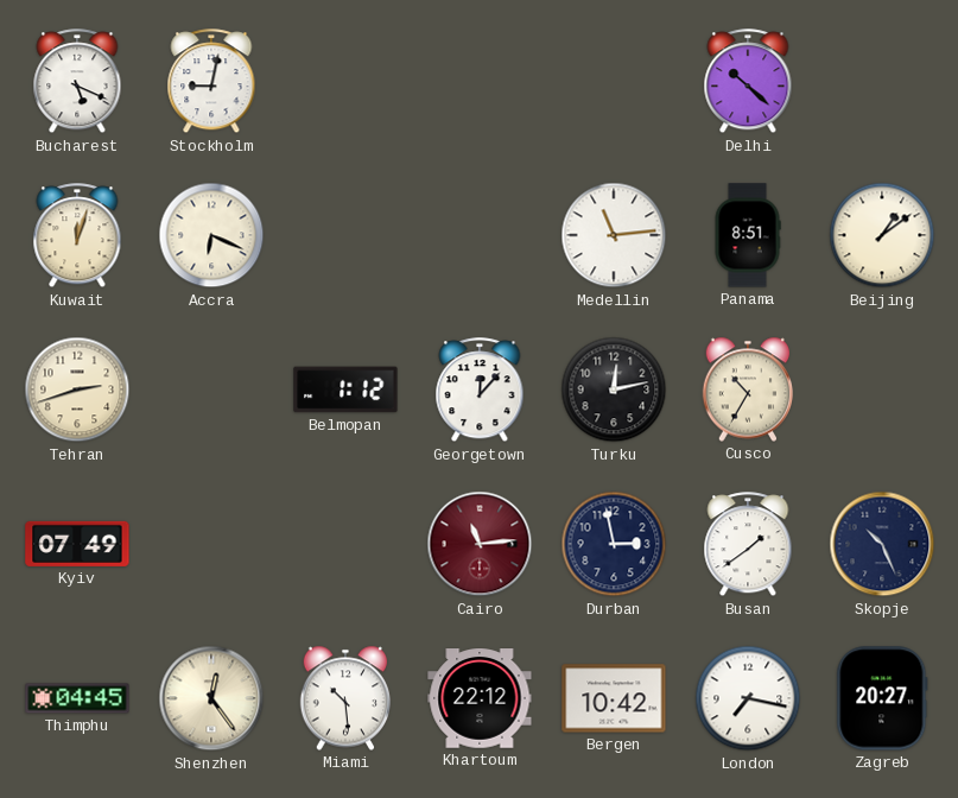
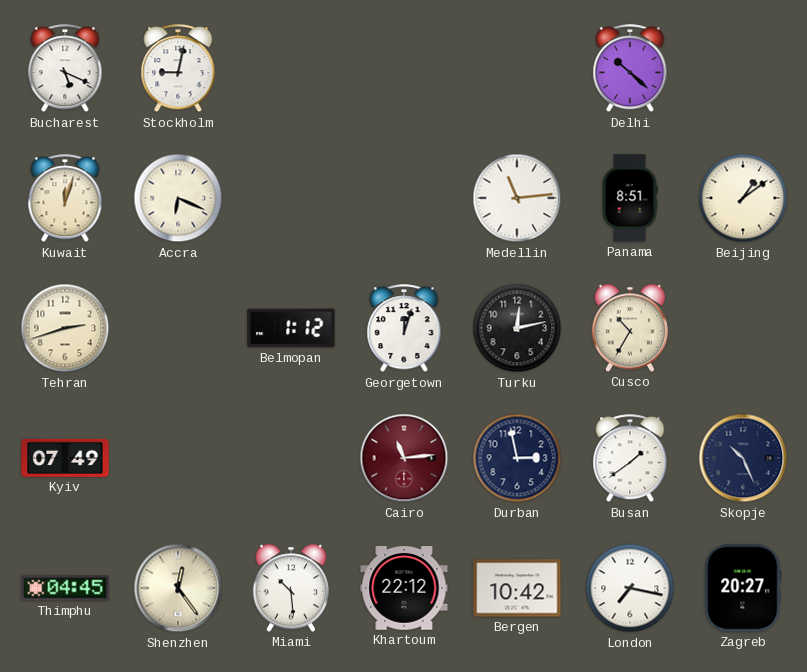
Georgetown: 12:07 -> 12:03 (404, 329)
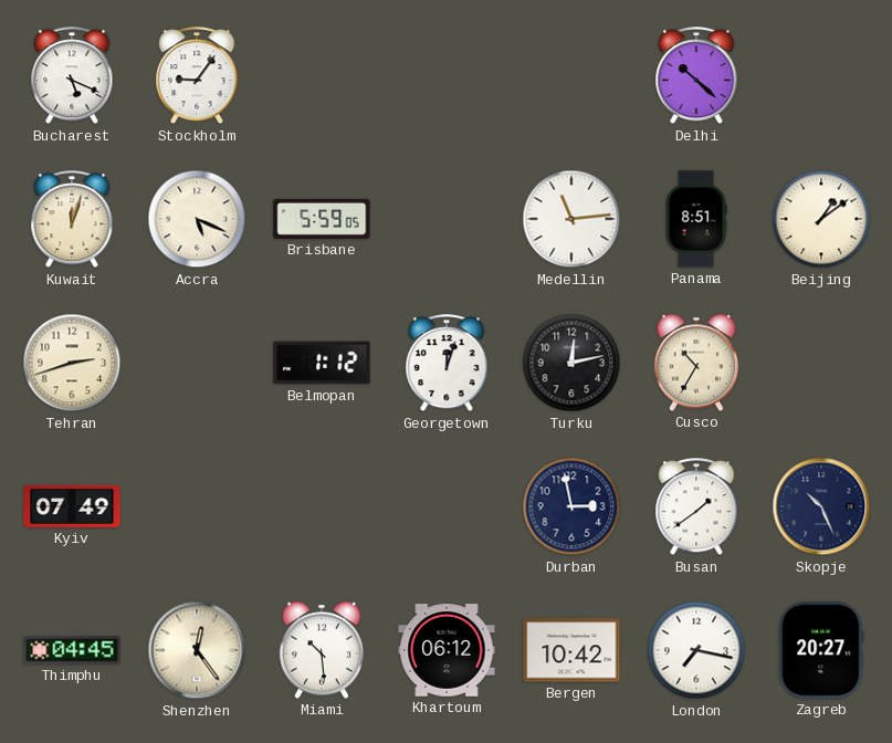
Stockholm: 9:02 -> 9:06 (197, 76)
Accra: 6:19 -> 5:19 (197, 219)
Brisbane: none -> 5:59 (322, 219)
Cairo: 11:14 -> none (404, 458)
Khartoum: 22:12 -> 06:12 (447, 650)
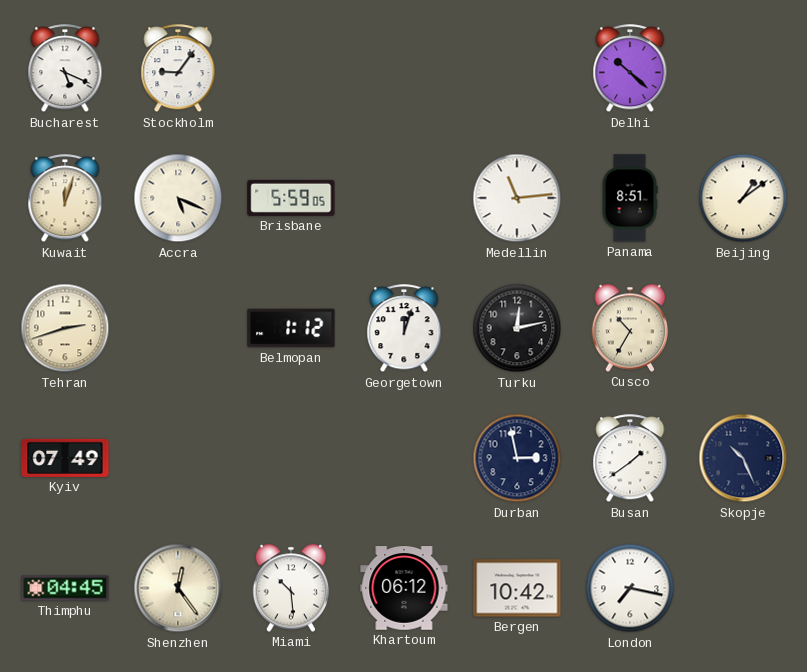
Zagreb: 20:27 -> none (821, 650)
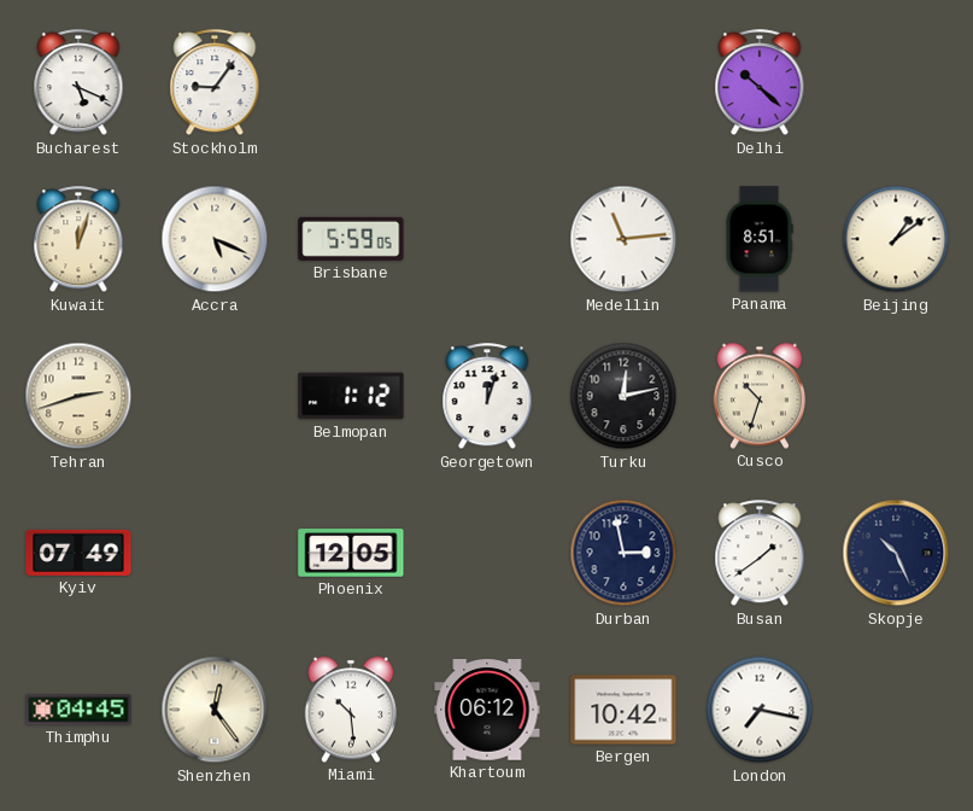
Cusco: 10:35 -> 10:33 (760, 396)
Phoenix: none -> 12:05 (351, 553)
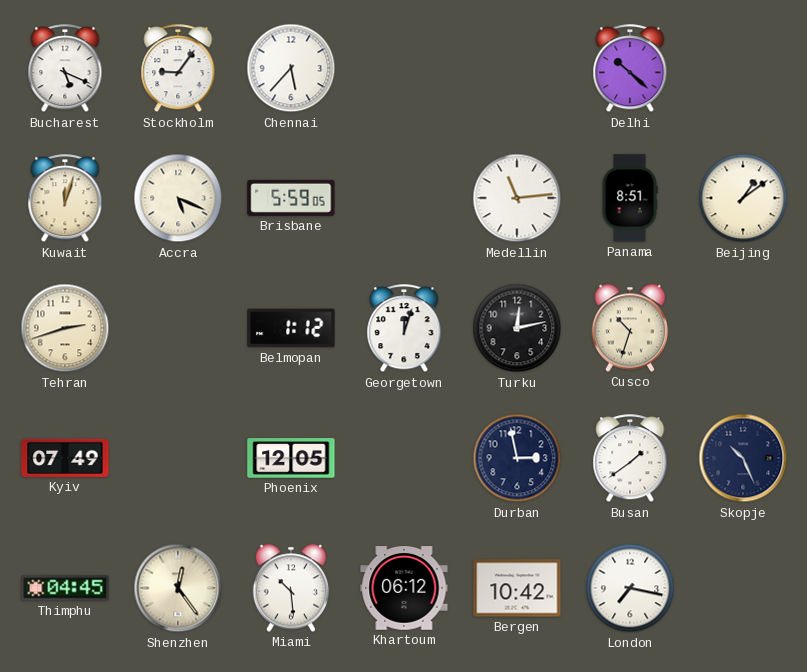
Chennai: none -> 5:37 (291, 68)
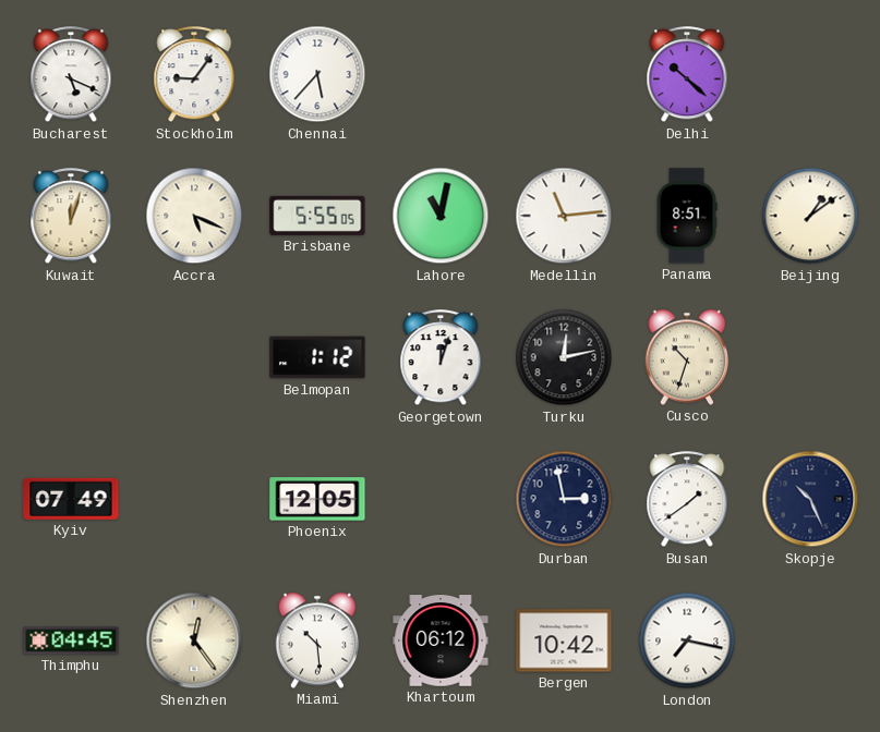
Brisbane: 5:59 -> 5:55 (317, 216)
Lahore: none -> 11:02 (441, 216)
Tehran: 2:42 -> none (65, 328)
